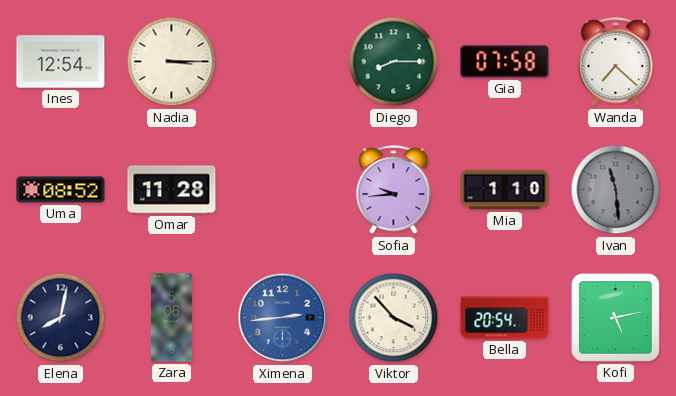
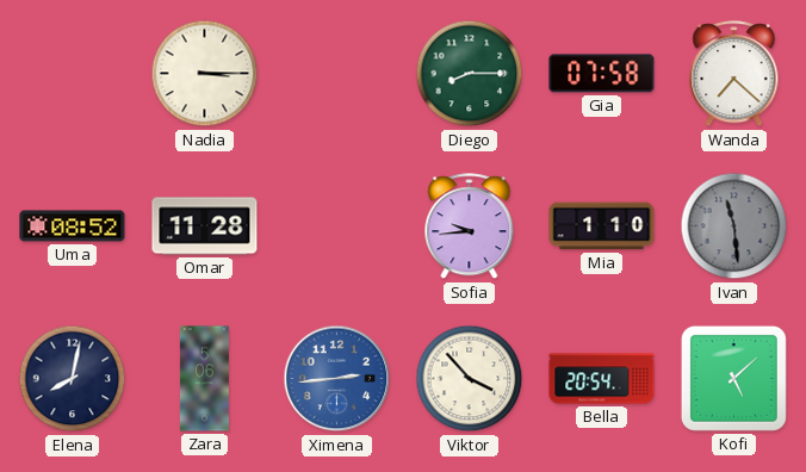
Ines: 12:54 -> none (61, 62)
Kofi: 5:13 -> 5:08 (733, 378)
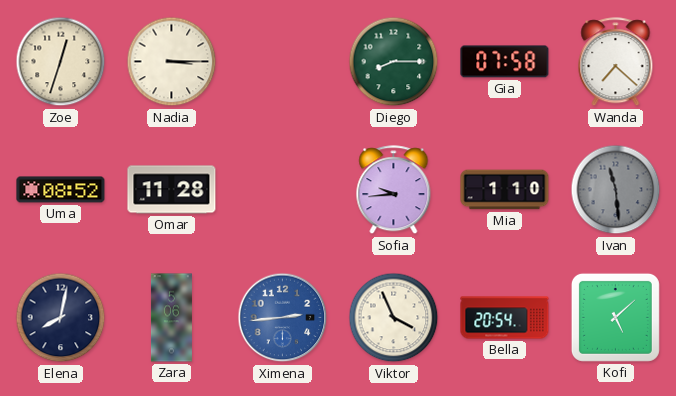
Zoe: none -> 12:33 (61, 62)
Viktor: 3:53 -> 3:56 (394, 318)
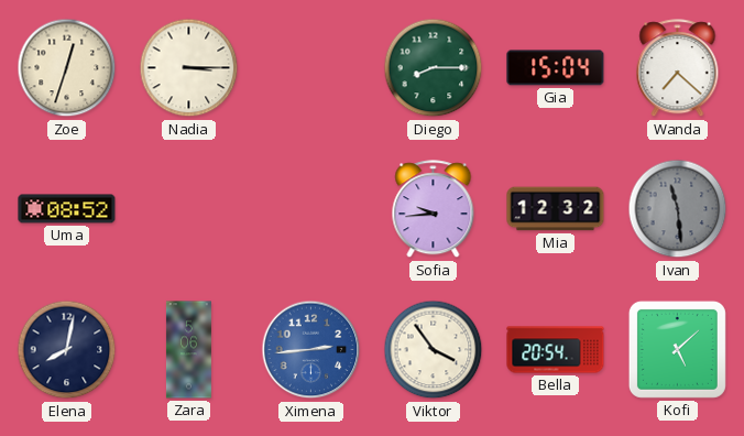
Gia: 07:58 -> 15:04 (556, 68)
Omar: 11:28 -> none (172, 190)
Mia: 1:10 -> 12:32 (556, 209)
Viktor: 3:56 -> 3:54 (434, 350)
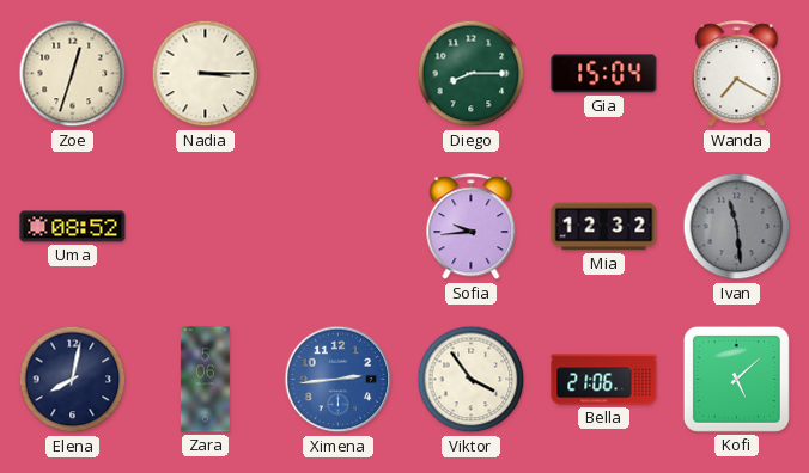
Wanda: 7:22 -> 7:20 (737, 74)
Bella: 20:54 -> 21:06 (604, 380)
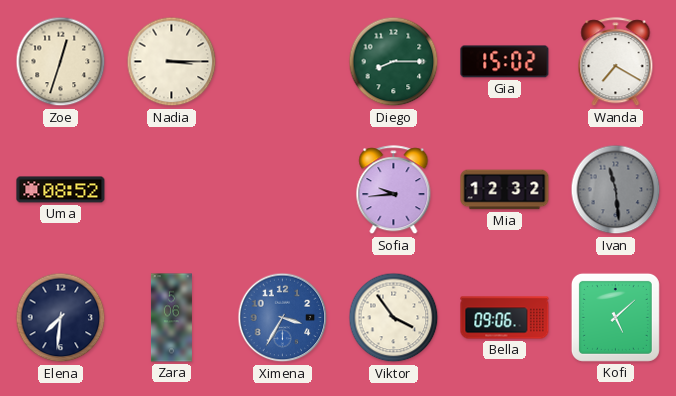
Gia: 15:04 -> 15:02 (505, 62)
Elena: 8:02 -> 7:31 (61, 318)
Ximena: 2:44 -> 3:35 (283, 318)
Bella: 21:06 -> 09:06 (505, 318)
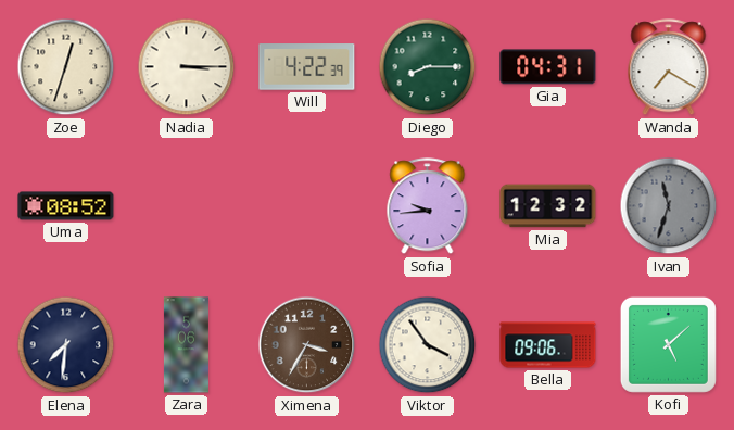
Will: none -> 4:22 (307, 67)
Gia: 15:02 -> 04:31 (548, 67)
Ivan: 11:29 -> 11:33 (669, 206)
Ximena dial: blue -> brown (307, 345)
